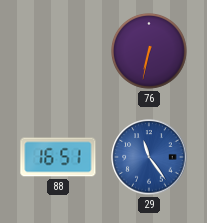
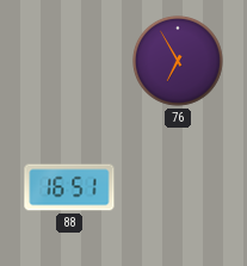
76: 6:32 -> 6:55 (179, 62)
29: 11:24 -> none (149, 157)
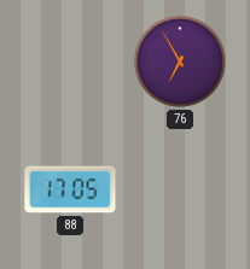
88: 16:51 -> 17:05 (70, 189)
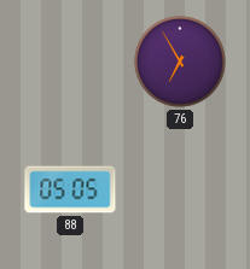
88: 17:05 -> 05:05 (70, 189)
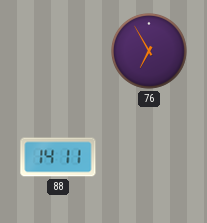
88: 05:05 -> 14:11 (58, 157)
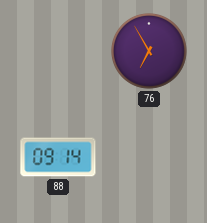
88: 14:11 -> 09:14 (58, 157)
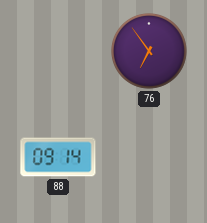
76: 6:55 -> 6:54 (150, 52)
